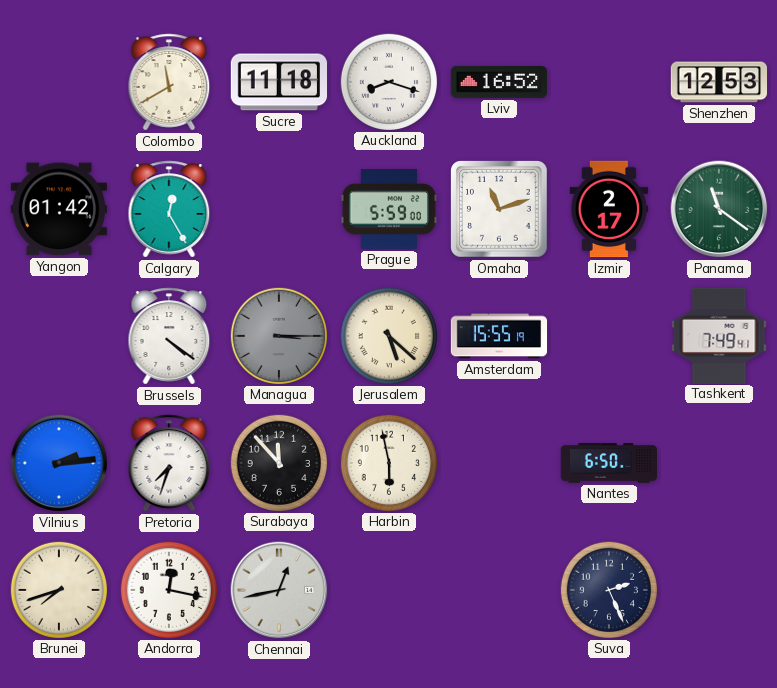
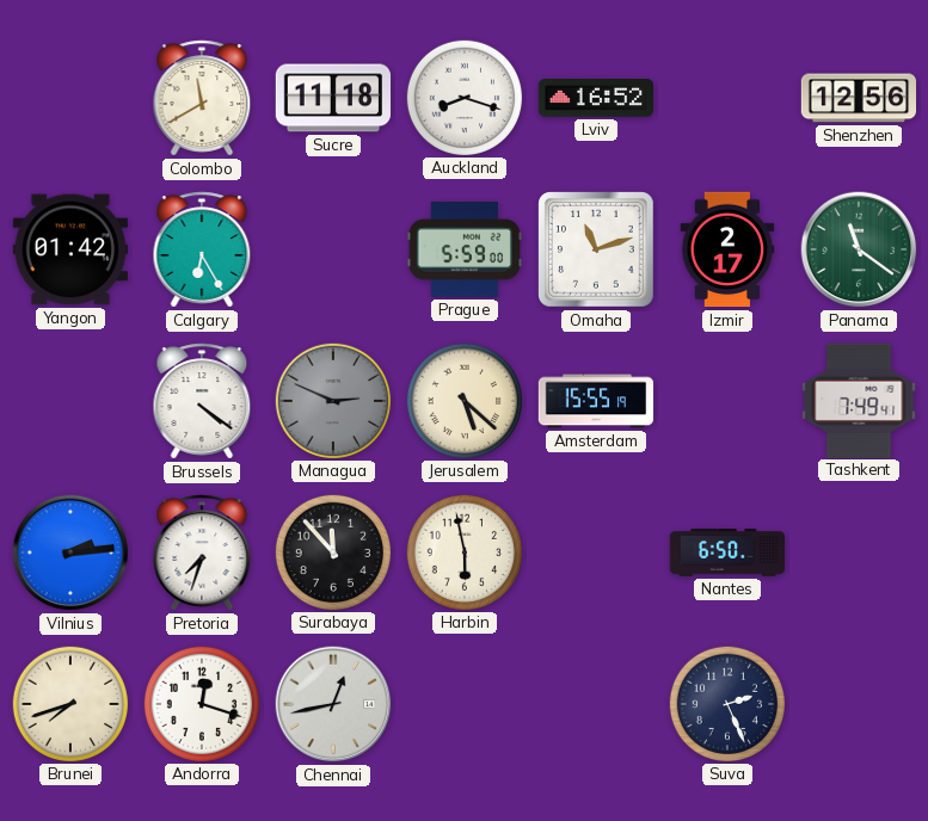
Shenzhen: 12:53 -> 12:56 (859, 98)
Calgary: 12:25 -> 6:25 (202, 249)
Managua: 3:15 -> 2:49 (332, 400)
Andorra: 12:17 -> 12:18 (201, 703)
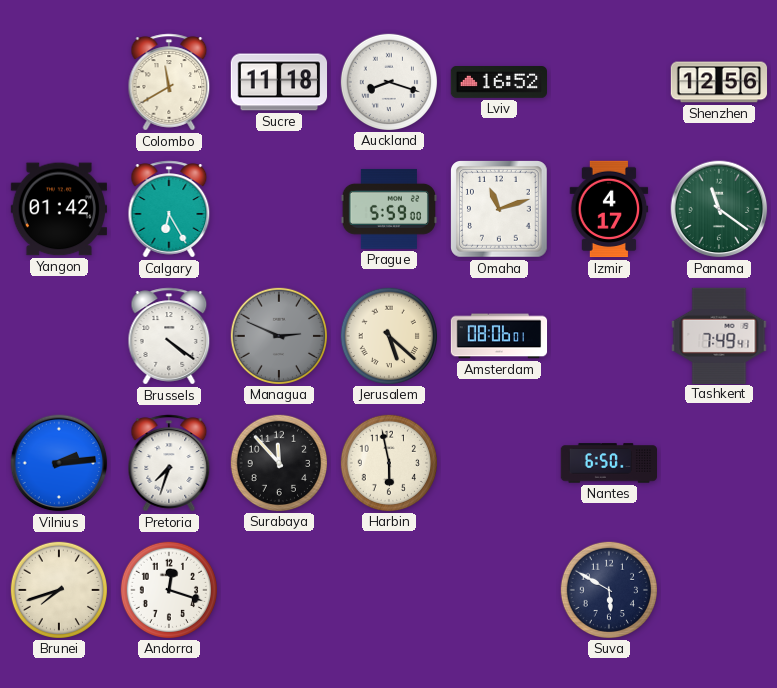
Izmir: 2:17 -> 4:17 (609, 209)
Amsterdam: 15:55 -> 08:06 (499, 336)
Chennai: 12:43 -> none (333, 704)
Suva: 2:26 -> 5:50 (608, 589)
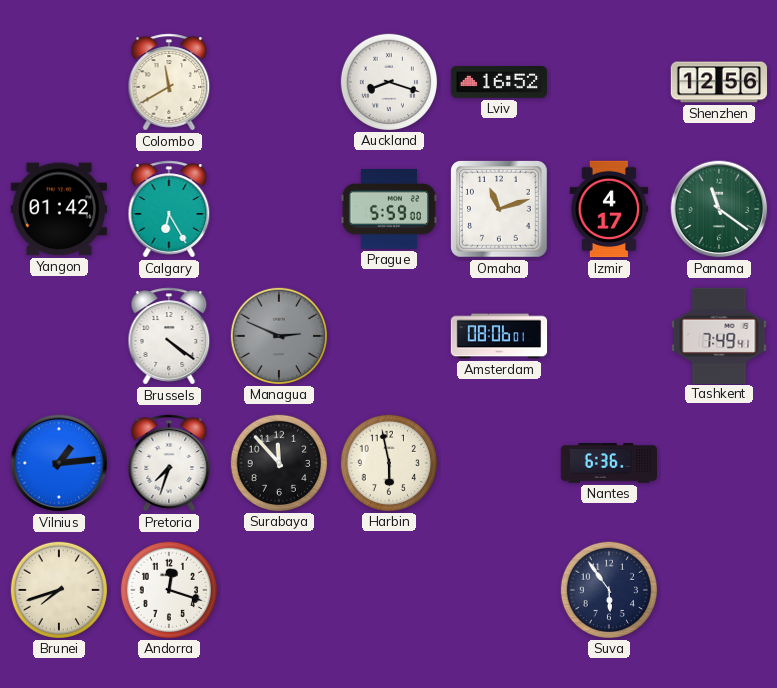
Sucre: 11:18 -> none (279, 82)
Jerusalem: 5:22 -> none (388, 335)
Vilnius: 2:14 -> 1:14 (59, 463)
Nantes: 6:50 -> 6:36 (608, 463)
Suva: 5:50 -> 5:54 (608, 589)
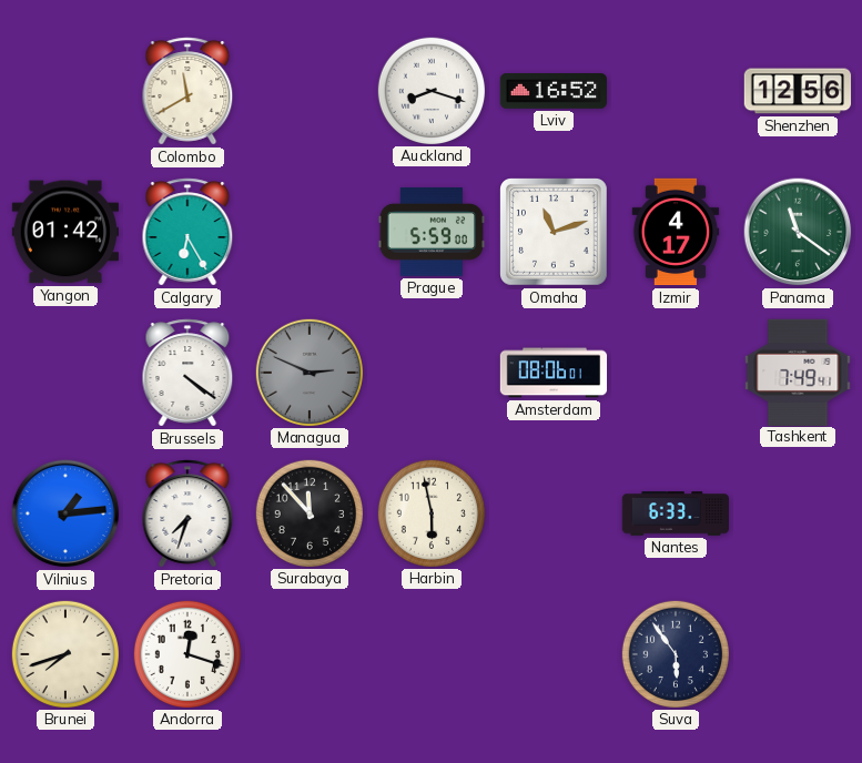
Nantes: 6:36 -> 6:33 (675, 513)
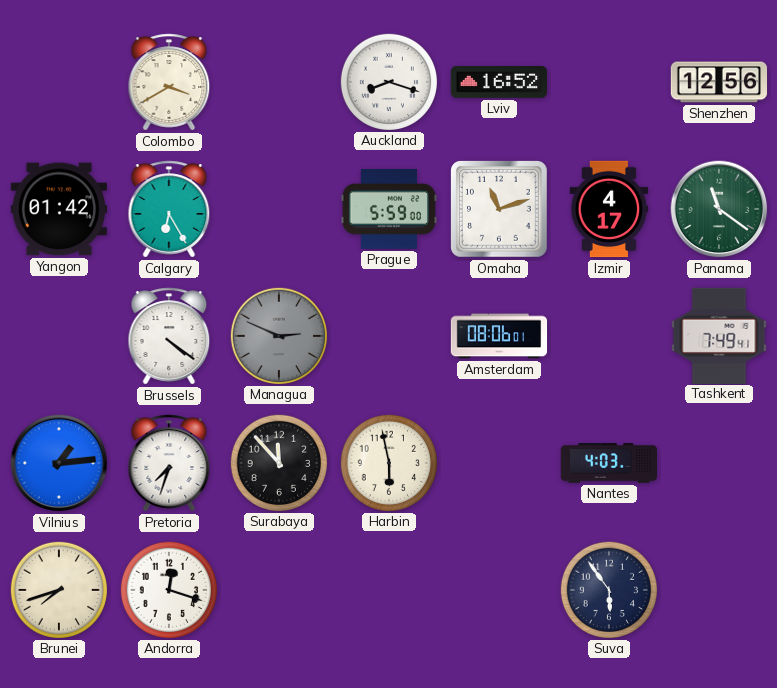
Colombo: 11:40 -> 3:40 (169, 82)
Nantes: 6:33 -> 4:03 (608, 463)
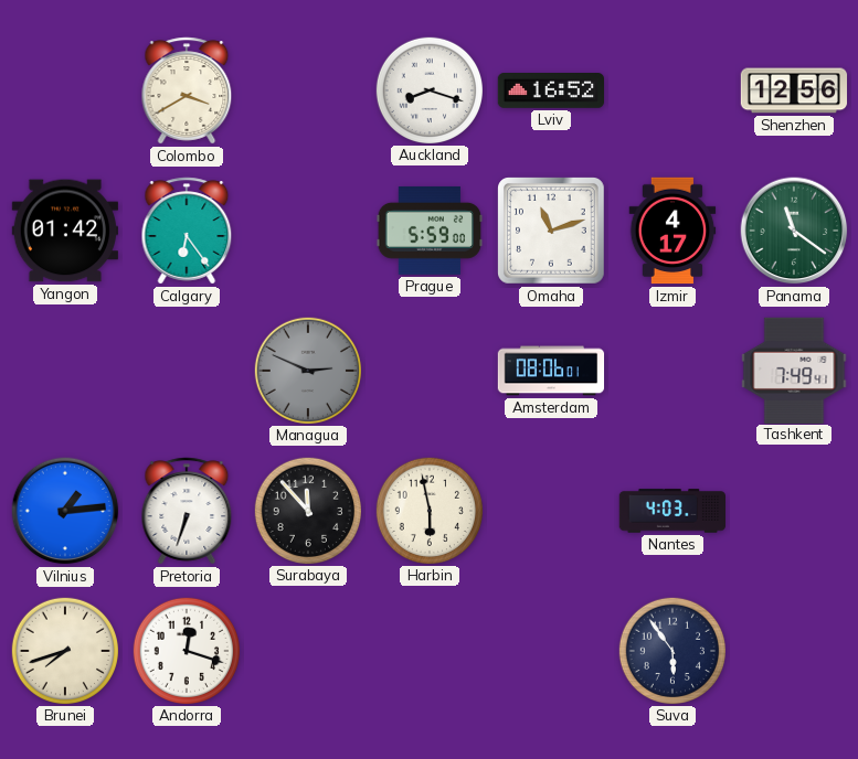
Calgary: 6:25 -> 6:24 (187, 231)
Brussels: 4:21 -> none (169, 336)
Pretoria: 7:33 -> 6:33 (187, 511)
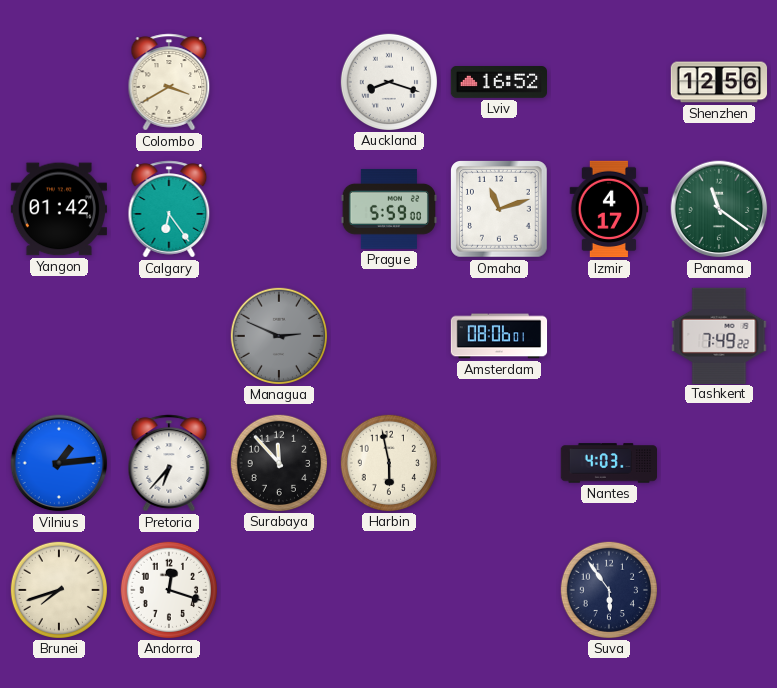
Tashkent: 7:49:41 -> 7:49:22 (719, 335)
Pretoria: 6:33 -> 6:37 (169, 463)
